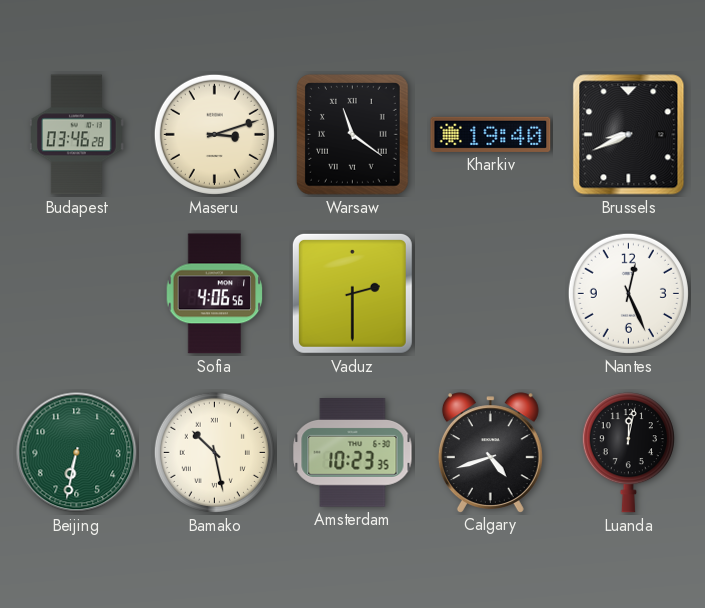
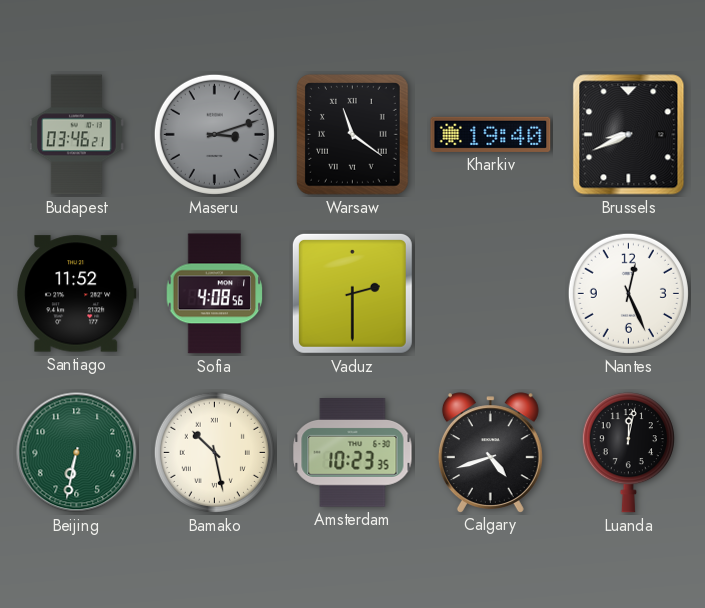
Budapest: 03:46:28 -> 03:46:21 (77, 135)
Maseru dial: cream -> grey (214, 134)
Santiago: none -> 11:52 (77, 294)
Sofia: 4:06 -> 4:08 (215, 294)
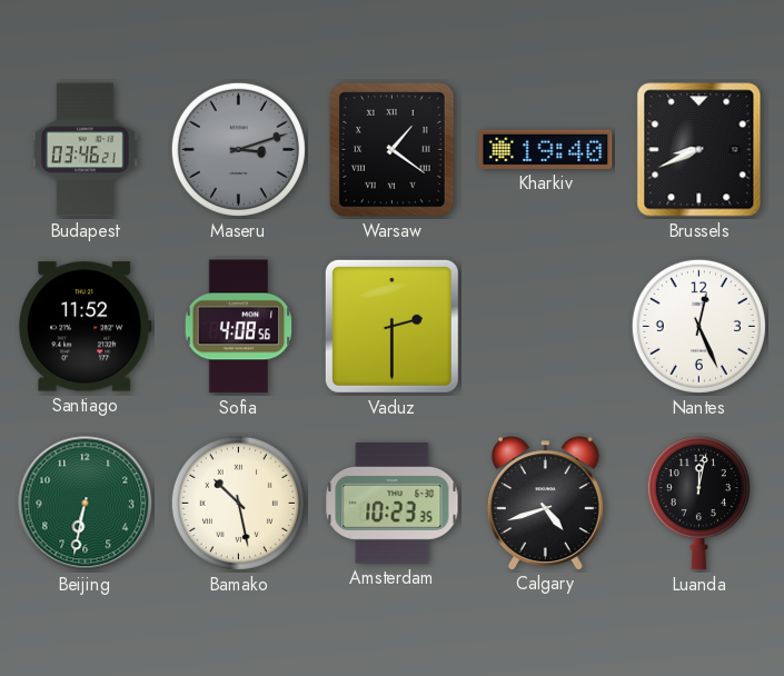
Warsaw: 11:21 -> 1:21 (393, 150)
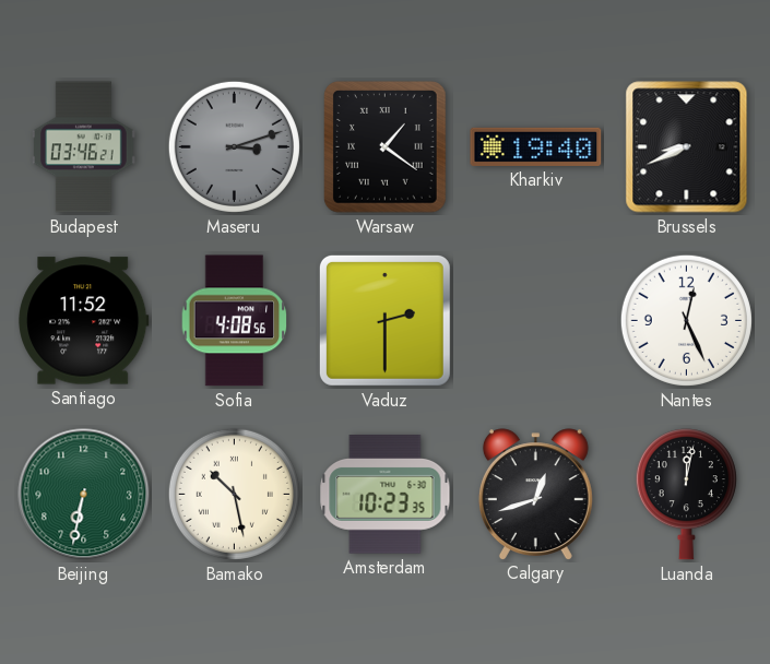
Calgary: 4:42 -> 12:42 (535, 494)
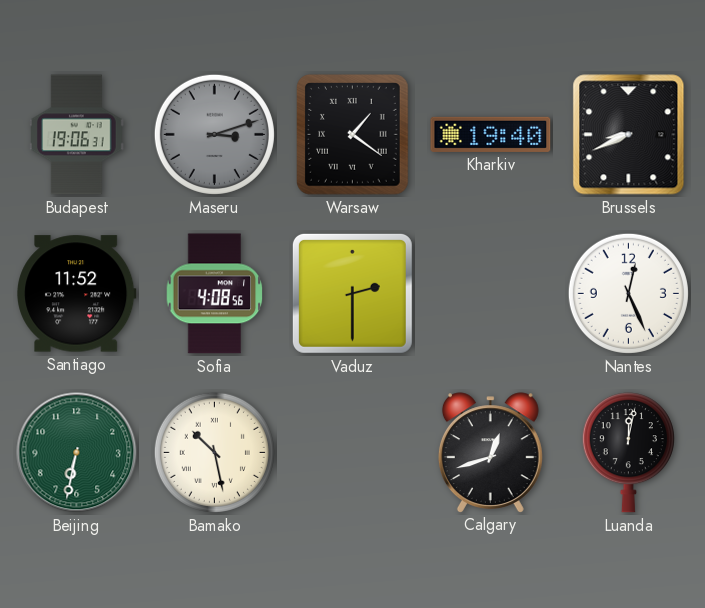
Budapest: 03:46 -> 19:06 (77, 135)
Amsterdam: 10:23 -> none (386, 495)
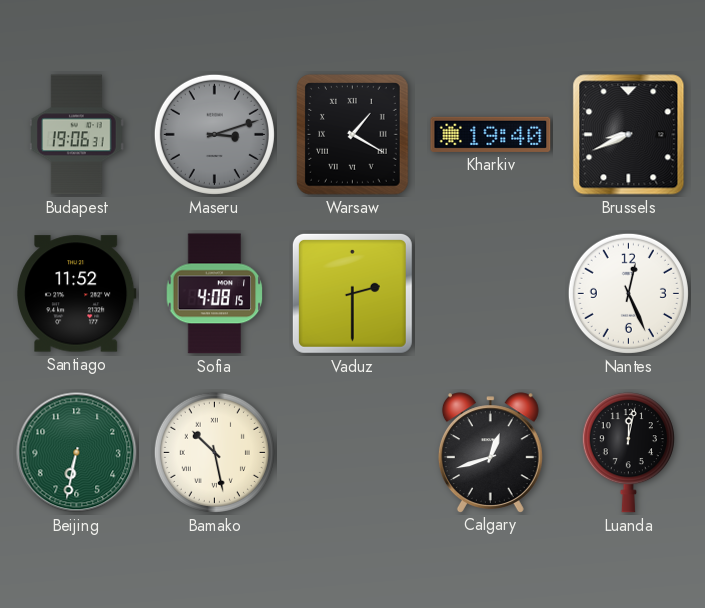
Warsaw: 1:21 -> 1:20 (353, 135)
Sofia: 4:08:56 -> 4:08:15 (215, 294)
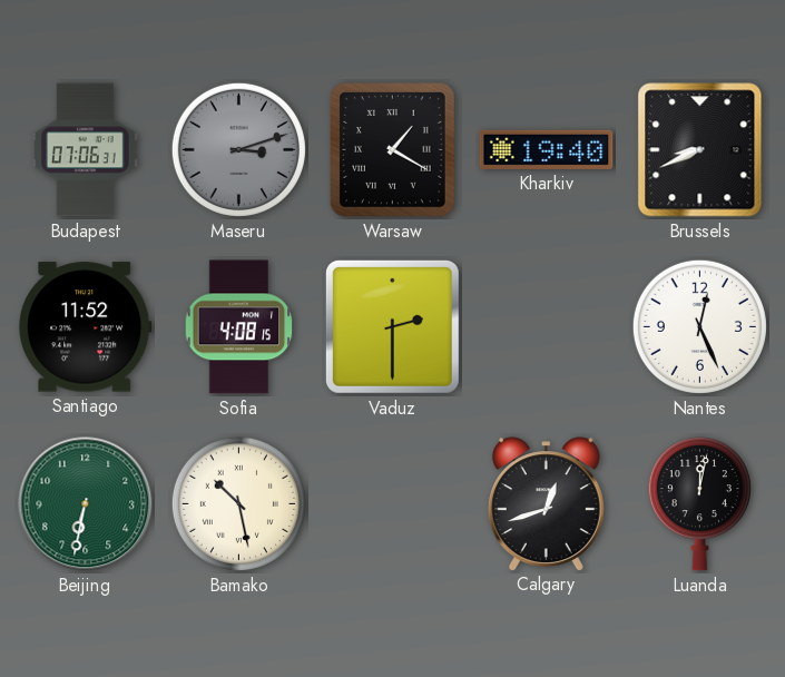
Budapest: 19:06 -> 07:06 (86, 150)
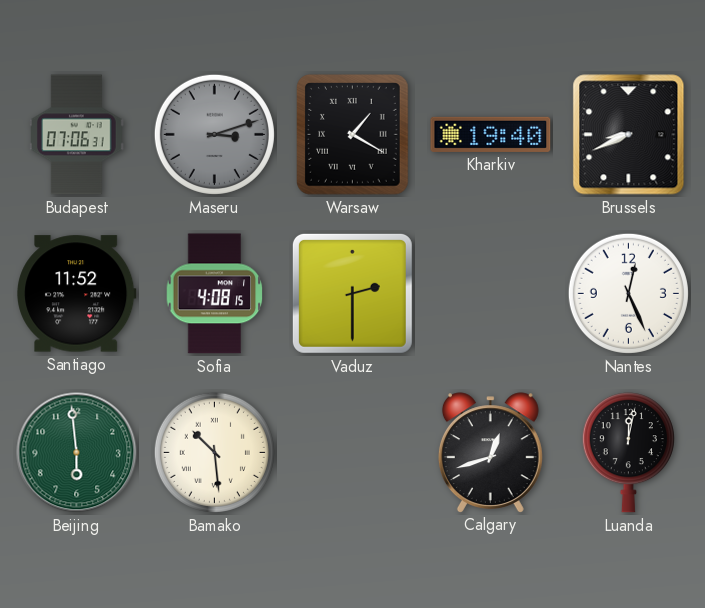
Beijing: 6:32 -> 5:59 (77, 453)
Bamako: 10:28 -> 10:29 (214, 452)
